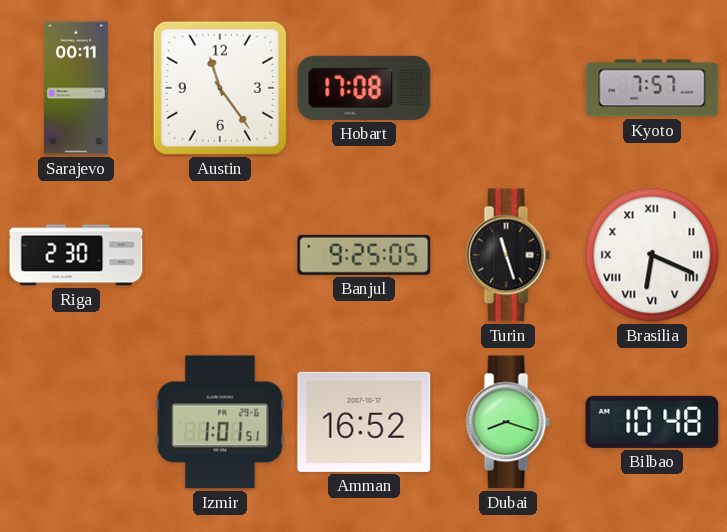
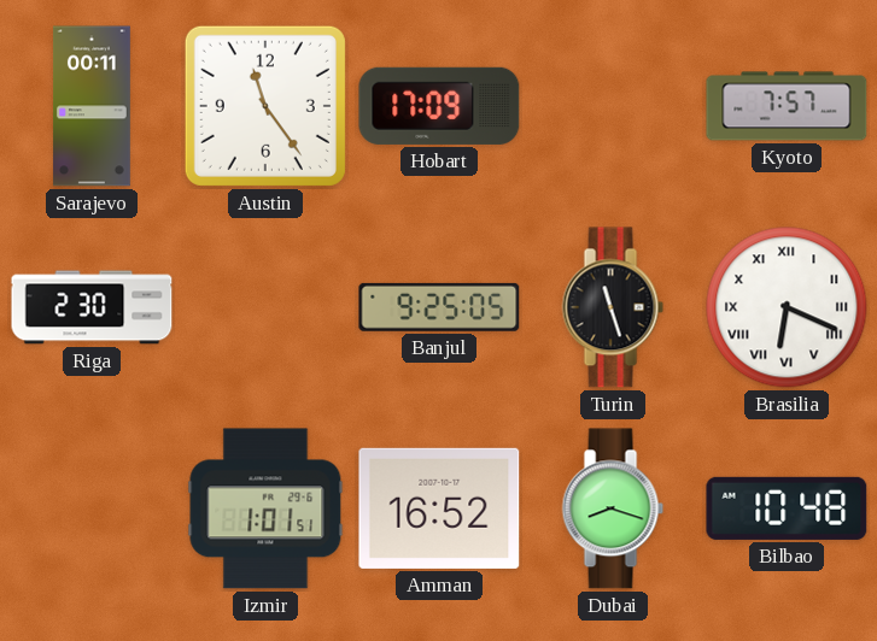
Hobart: 17:08 -> 17:09 (439, 106)
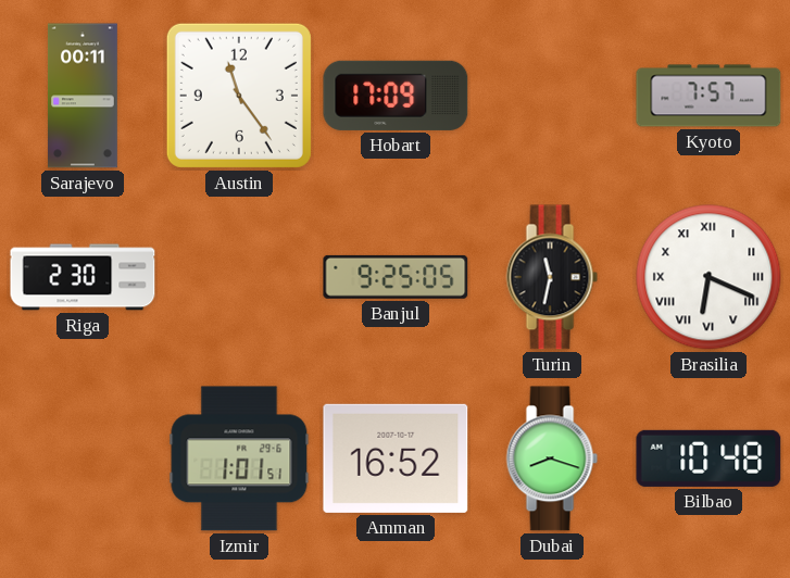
Turin: 11:27 -> 11:32 (552, 277)
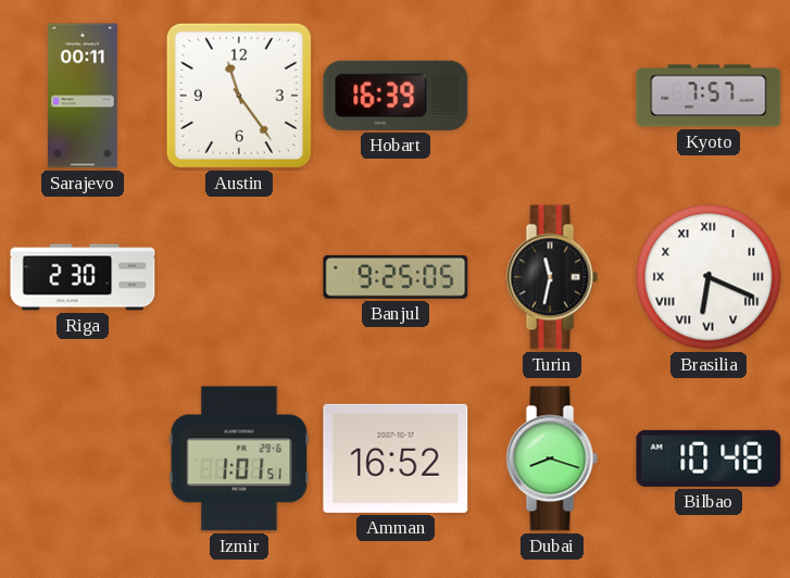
Hobart: 17:09 -> 16:39 (396, 96)
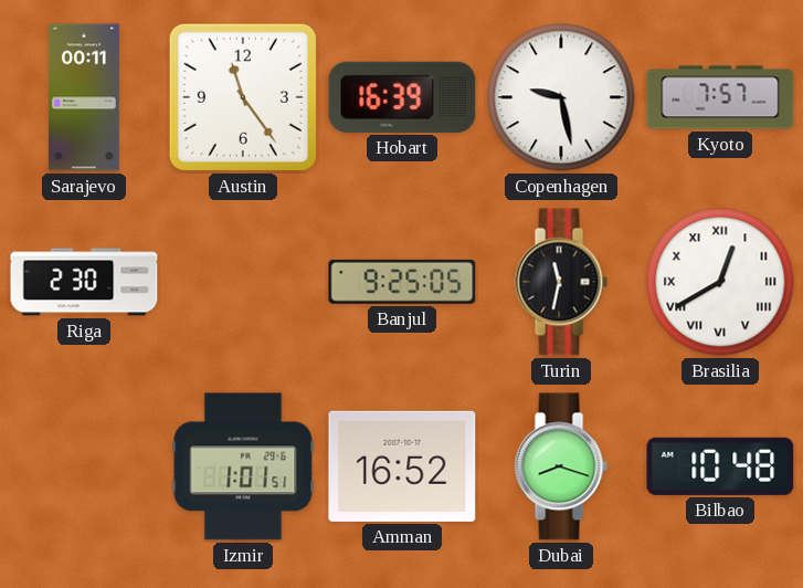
Copenhagen: none -> 9:28 (561, 97)
Brasilia: 6:19 -> 12:40 (720, 282)
